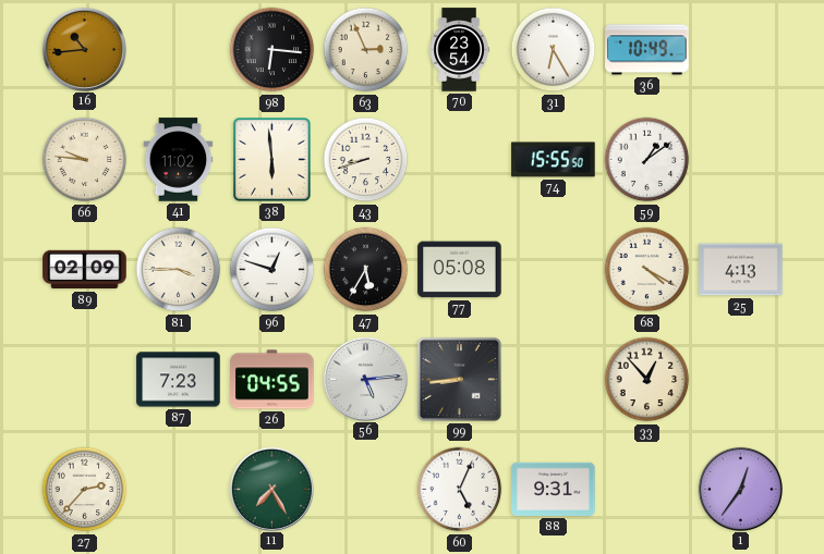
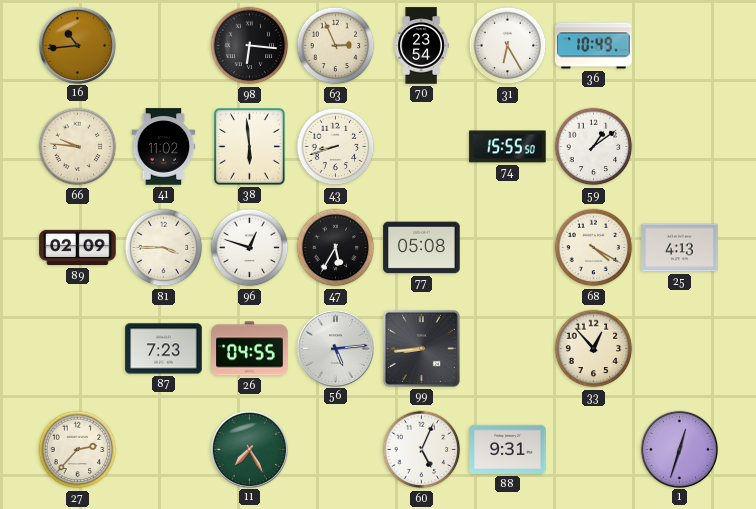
1: 12:36 -> 12:33 (679, 449)
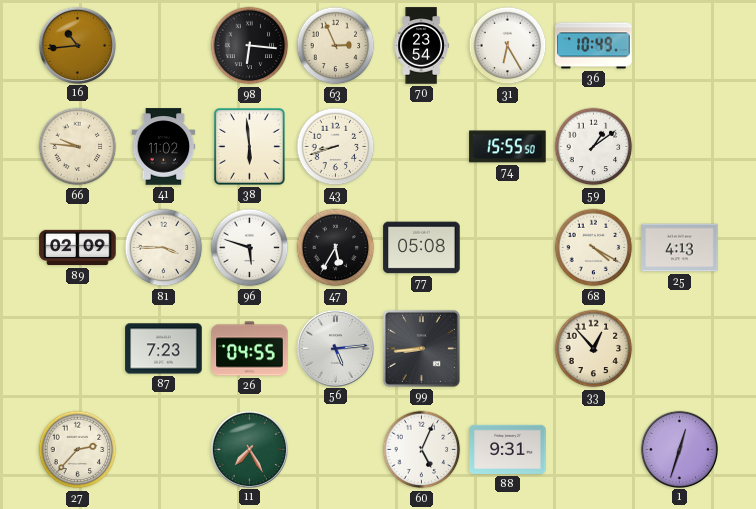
96: 12:48 -> 5:48 (250, 248)
